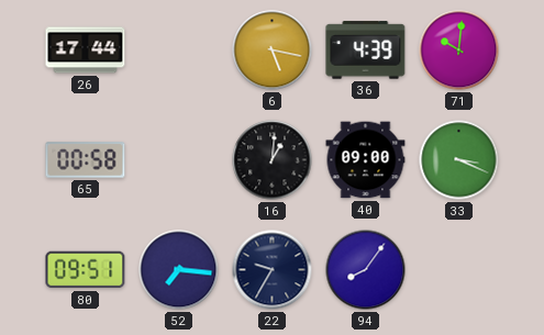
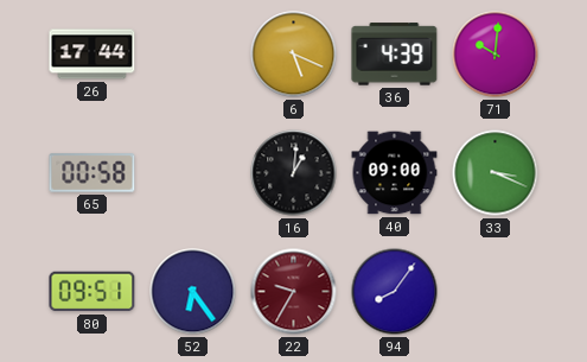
6: 5:17 -> 5:19 (294, 55)
52: 7:16 -> 6:24 (193, 292)
22 dial: navy -> burgundy (294, 292)
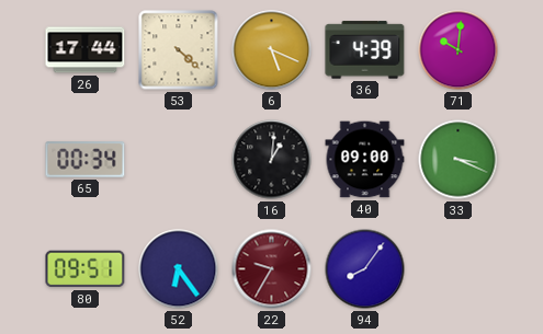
53: none -> 4:22 (179, 50)
65: 00:58 -> 00:34 (86, 160)
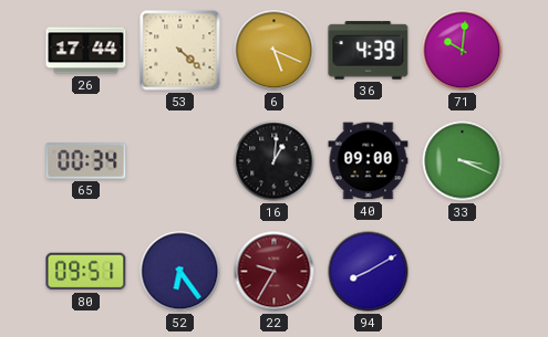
94: 8:06 -> 8:10 (369, 272)
